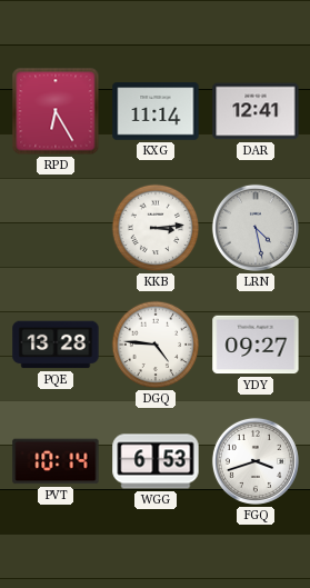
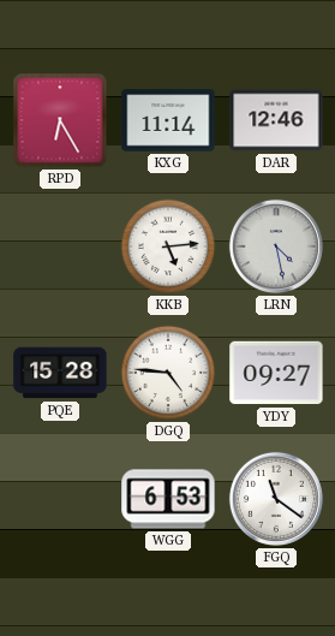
DAR: 12:41 -> 12:46 (276, 120)
KKB: 3:14 -> 5:14 (168, 246)
PQE: 13:28 -> 15:28 (60, 373)
PVT: 10:14 -> none (56, 461)
FGQ: 3:42 -> 11:21 (276, 499)
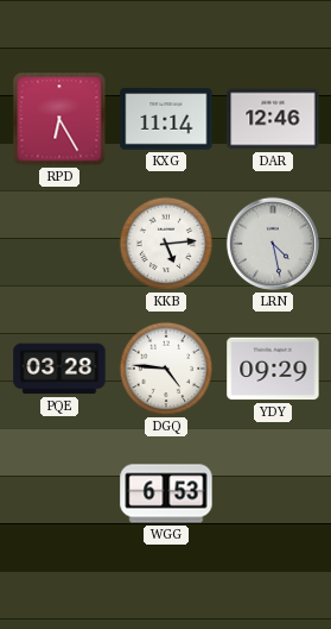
PQE: 15:28 -> 03:28 (59, 369)
YDY: 09:27 -> 09:29 (273, 369)
FGQ: 11:21 -> none (276, 499)
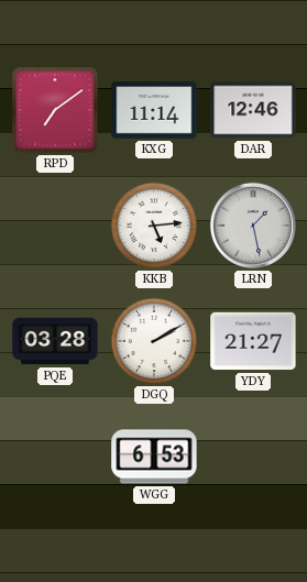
RPD: 6:25 -> 7:09 (55, 110)
LRN: 4:28 -> 1:28 (253, 226)
DGQ: 4:46 -> 2:10 (154, 341)
YDY: 09:29 -> 21:27 (253, 341)
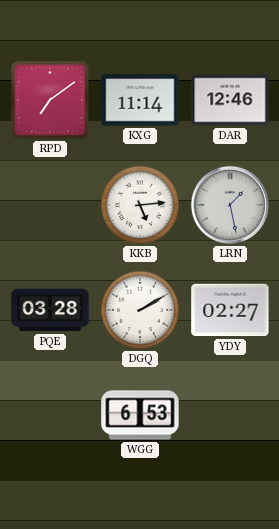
YDY: 21:27 -> 02:27 (230, 310)
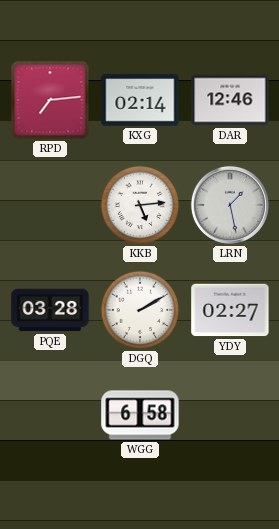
RPD: 7:09 -> 7:14 (50, 100)
KXG: 11:14 -> 02:14 (140, 100)
WGG: 6:53 -> 6:58 (140, 415)
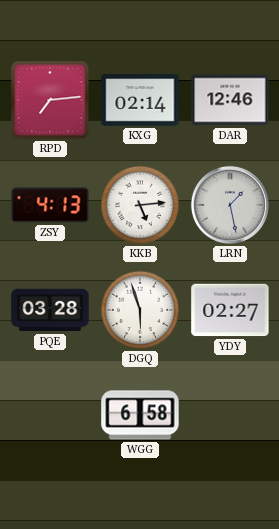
ZSY: none -> 4:13 (50, 205)
DGQ: 2:10 -> 5:57 (140, 310)
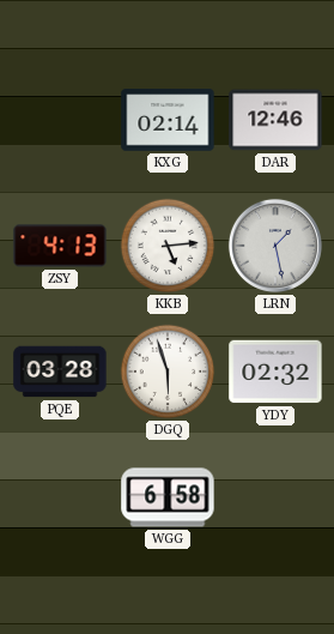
RPD: 7:14 -> none (50, 100)
YDY: 02:27 -> 02:32 (275, 372)
